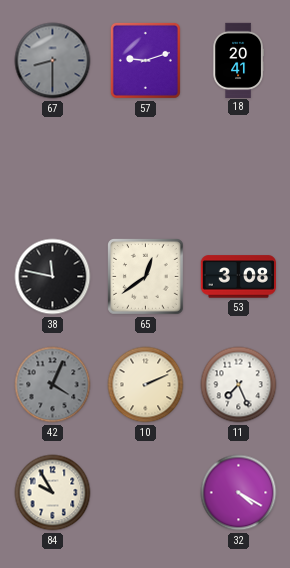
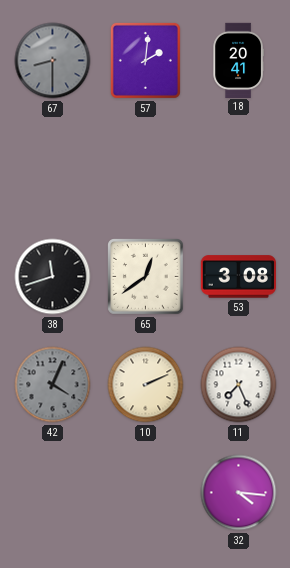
57: 9:12 -> 2:01 (145, 60)
38: 11:47 -> 11:42 (53, 277)
84: 9:55 -> none (53, 493)
32: 4:20 -> 4:16 (239, 493)
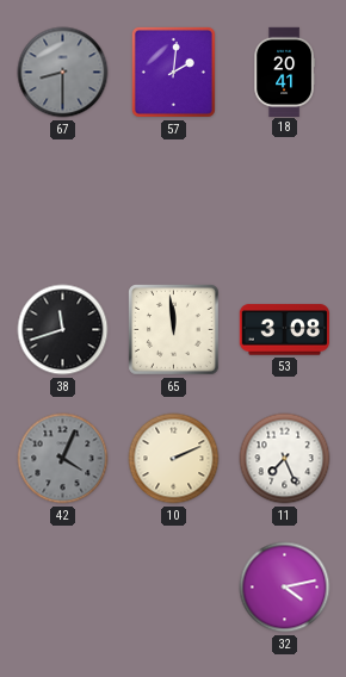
65: 12:39 -> 11:59 (174, 330)
32: 4:16 -> 4:13 (285, 588)
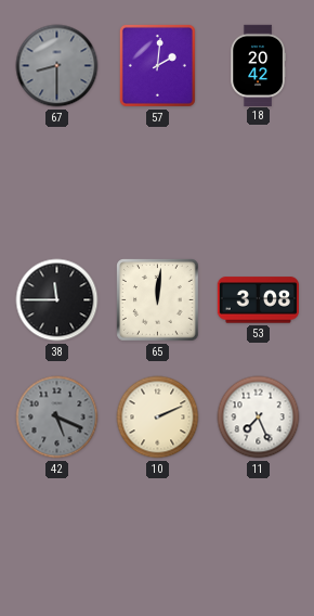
18: 20:41 -> 20:42 (258, 65)
38: 11:42 -> 11:45 (57, 300)
65: 11:59 -> 12:01 (158, 300)
42: 4:04 -> 5:19 (57, 418)
32: 4:13 -> none (285, 588)
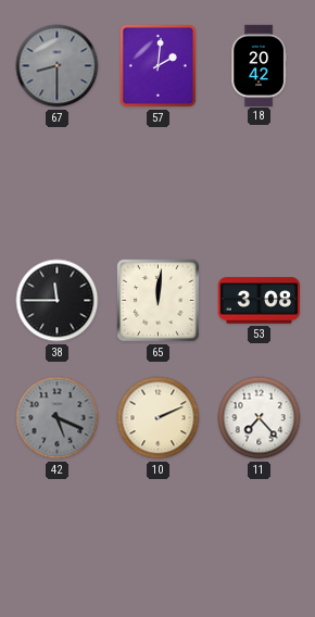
11: 7:26 -> 7:23 (260, 418)
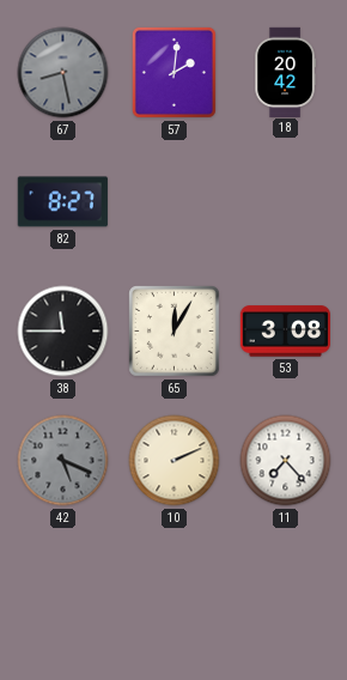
67: 8:30 -> 8:28 (63, 73)
82: none -> 8:27 (62, 202)
65: 12:01 -> 12:05 (175, 332)
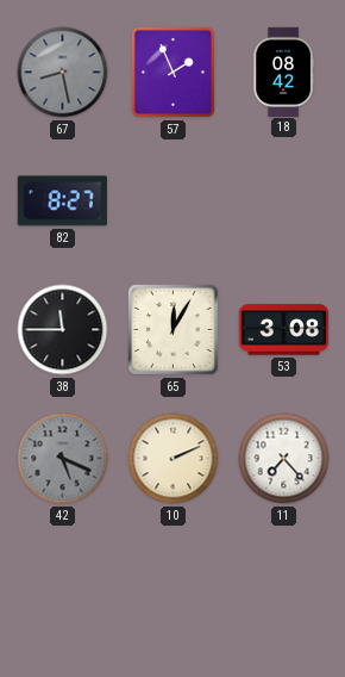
57: 2:01 -> 1:56 (172, 72)
18: 20:42 -> 08:42 (283, 72)
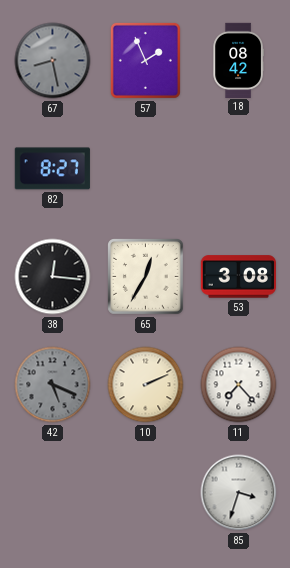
38: 11:45 -> 12:16 (53, 277)
65: 12:05 -> 12:35 (146, 277)
85: none -> 3:33 (239, 493)
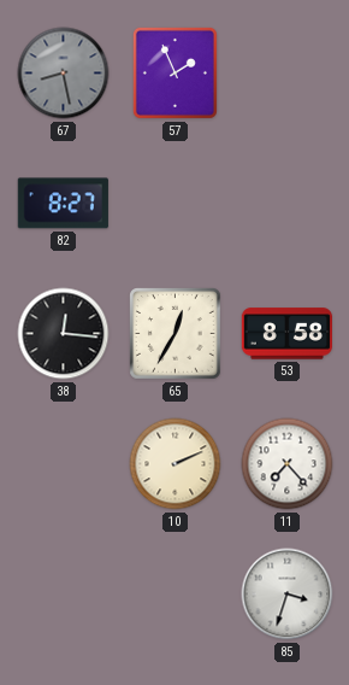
18: 08:42 -> none (238, 60)
53: 3:08 -> 8:58 (286, 334)
42: 5:19 -> none (53, 385)
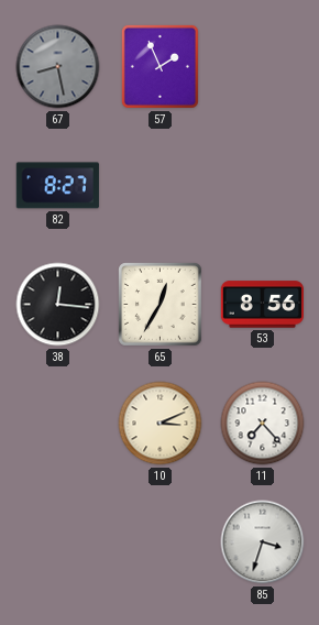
53: 8:58 -> 8:56 (262, 305)
10: 2:11 -> 3:11 (161, 424)
